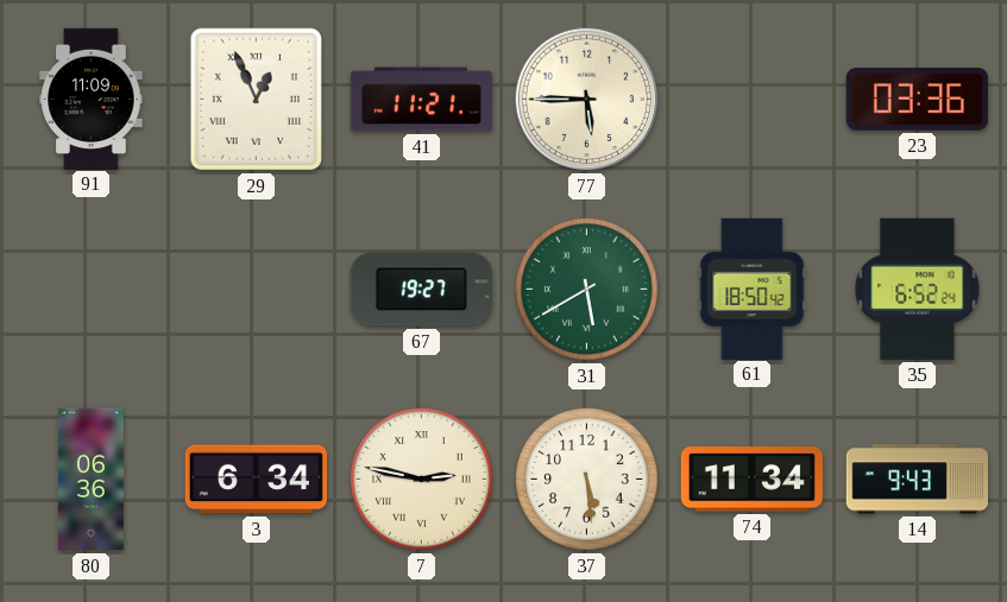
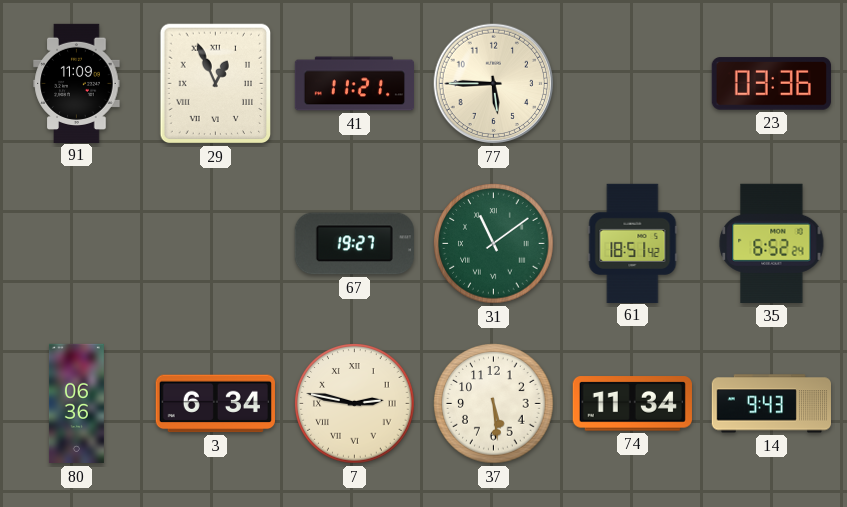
31: 5:40 -> 11:09 (494, 244)
61: 18:50 -> 18:51 (633, 243)
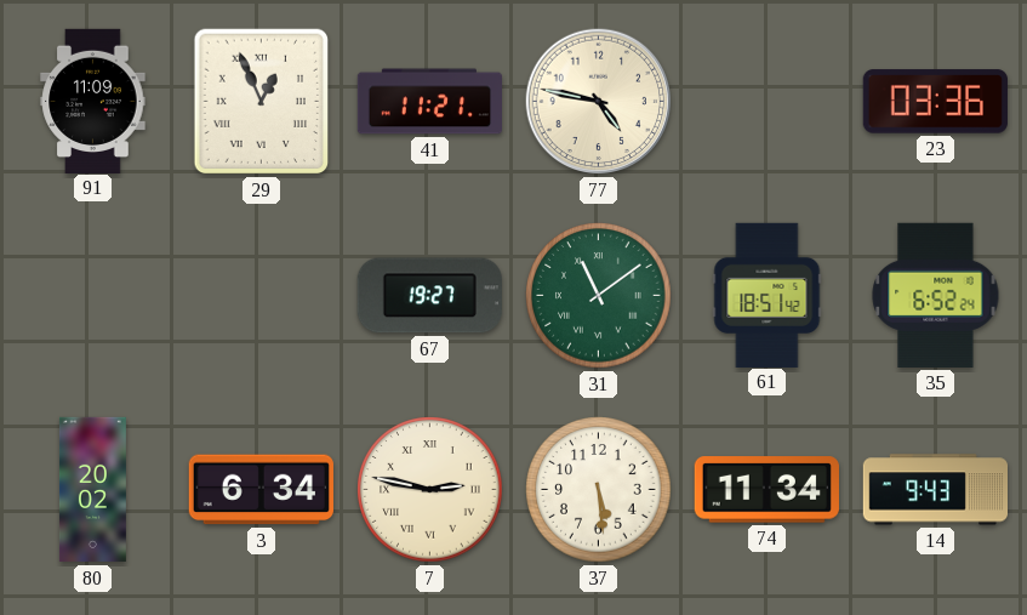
77: 5:45 -> 4:47 (599, 102)
80: 06:36 -> 20:02 (92, 490)
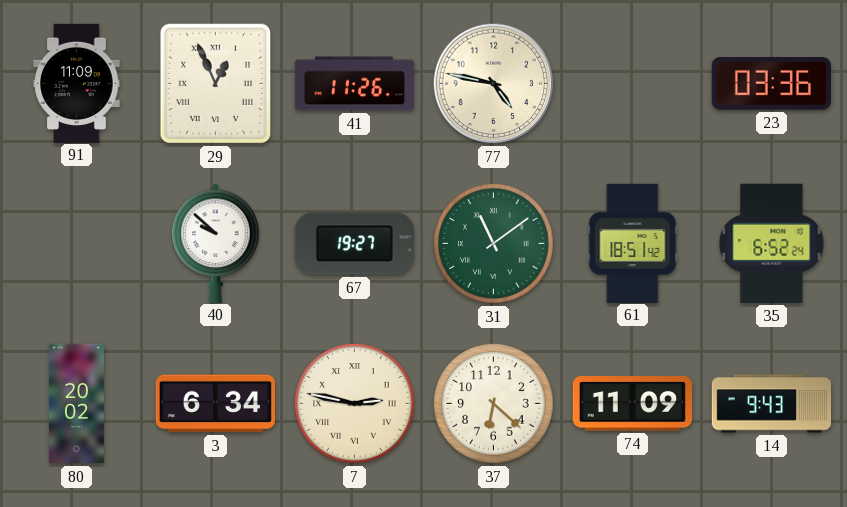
41: 11:21 -> 11:26 (355, 84)
40: none -> 9:52 (216, 243)
37: 5:29 -> 6:22 (494, 404)
74: 11:34 -> 11:09 (632, 404)
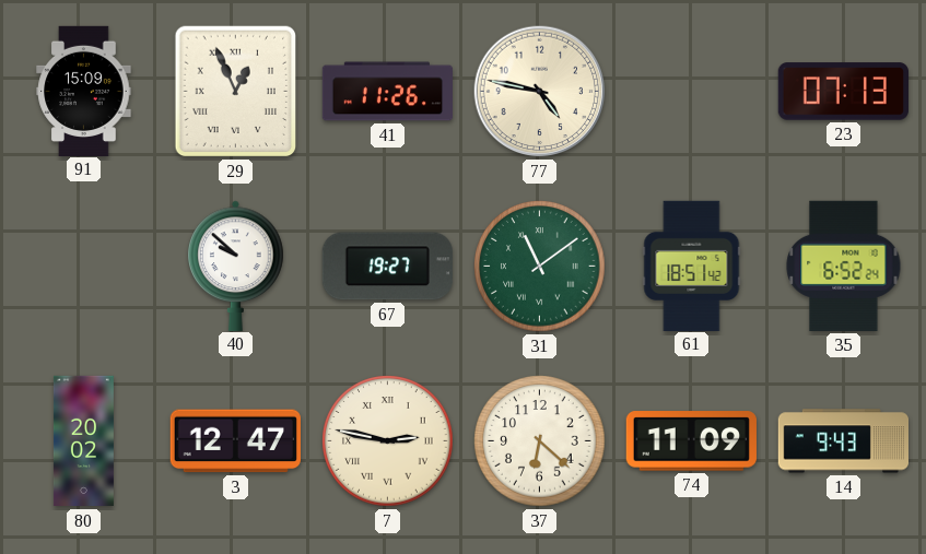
91: 11:09 -> 15:09 (84, 91)
23: 03:36 -> 07:13 (843, 92)
3: 6:34 -> 12:47 (235, 441)
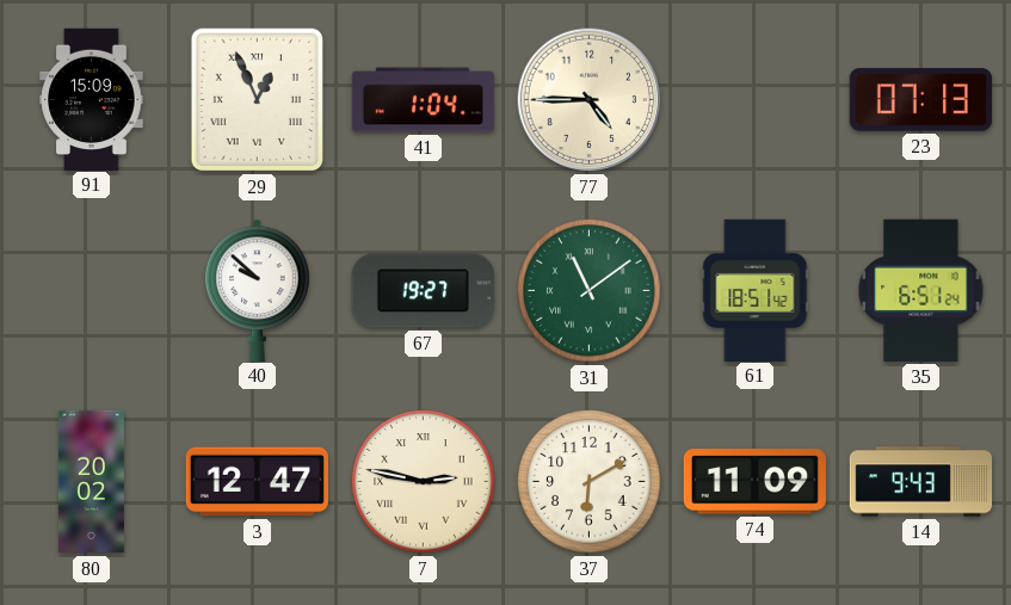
41: 11:26 -> 1:04 (424, 100)
77: 4:47 -> 4:45 (590, 100)
35: 6:52 -> 6:51 (921, 290)
37: 6:22 -> 6:10 (590, 482)
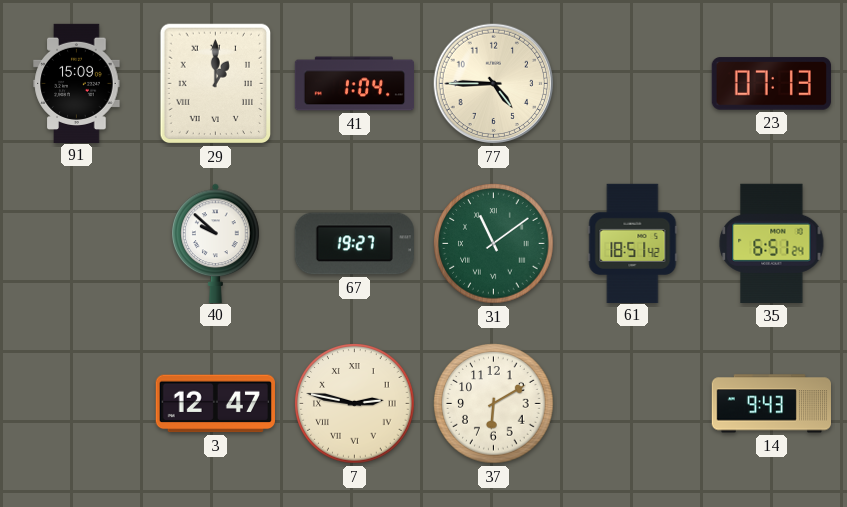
29: 12:56 -> 1:00 (216, 84)
80: 20:02 -> none (91, 482)
74: 11:09 -> none (754, 482)
